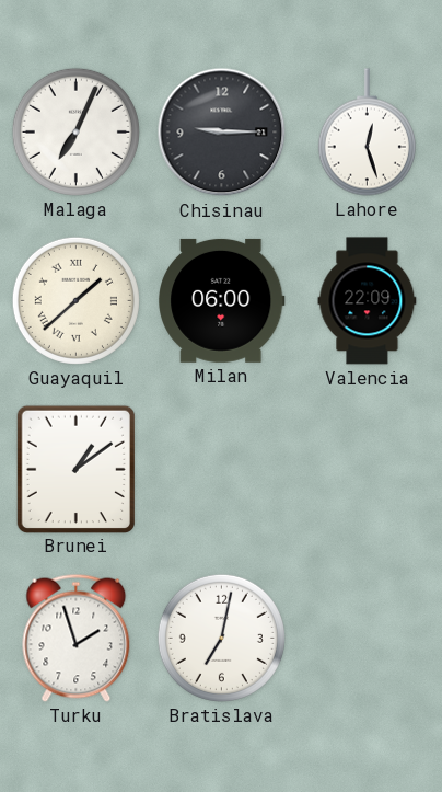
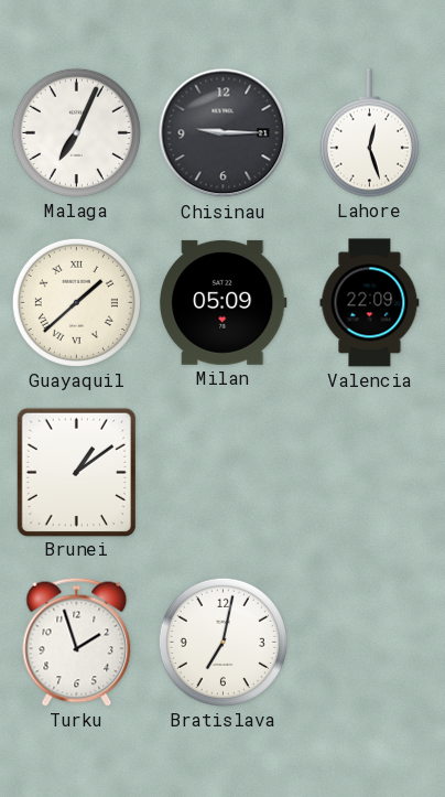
Milan: 06:00 -> 05:09 (224, 302)
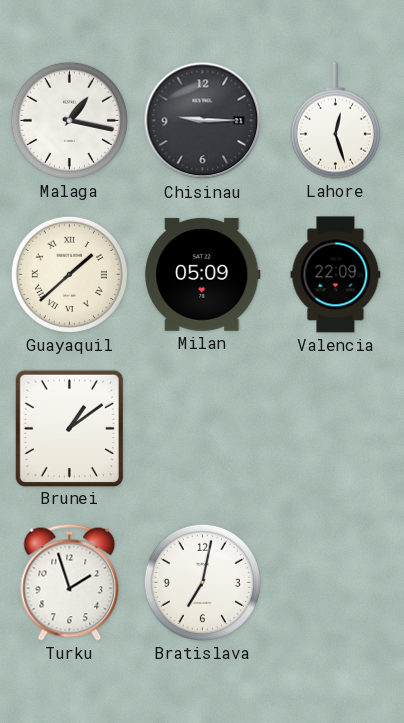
Malaga: 7:04 -> 1:17 (69, 120)
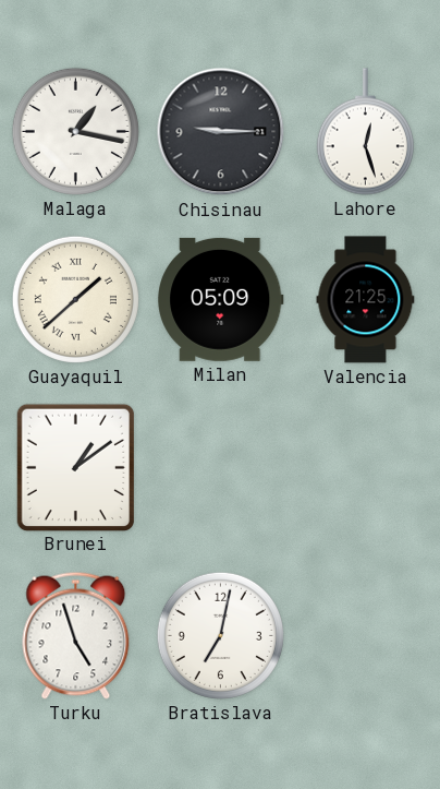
Valencia: 22:09 -> 21:25 (366, 300)
Turku: 1:57 -> 4:57 (76, 635)
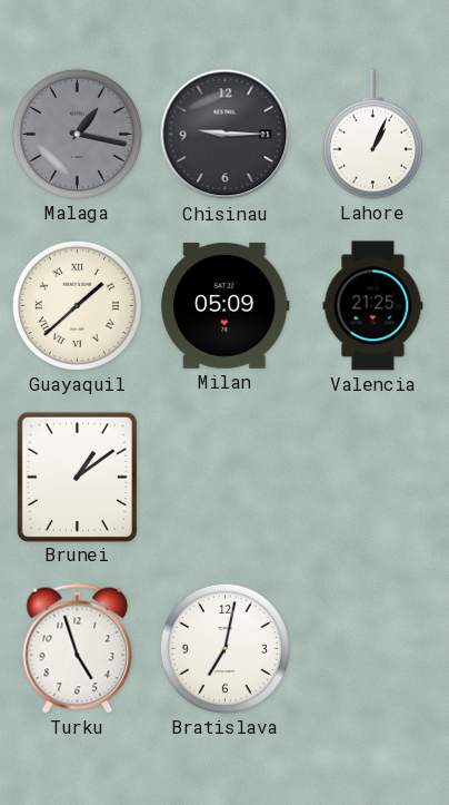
Malaga dial: white -> grey (77, 134)
Lahore: 12:27 -> 1:04 (372, 135)
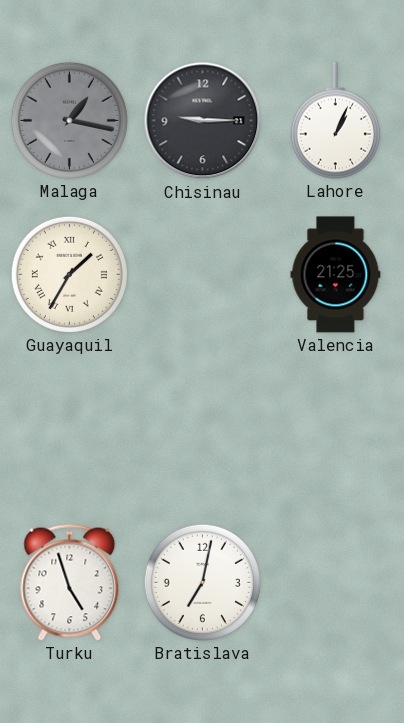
Guayaquil: 1:38 -> 1:35 (69, 274)
Milan: 05:09 -> none (226, 305)
Brunei: 1:09 -> none (77, 477)
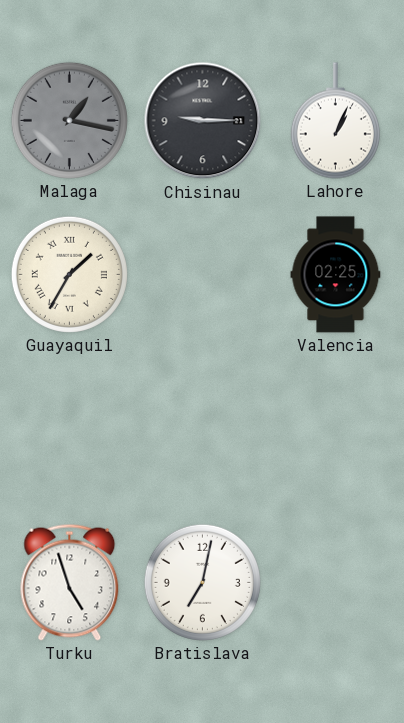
Valencia: 21:25 -> 02:25 (336, 275)
